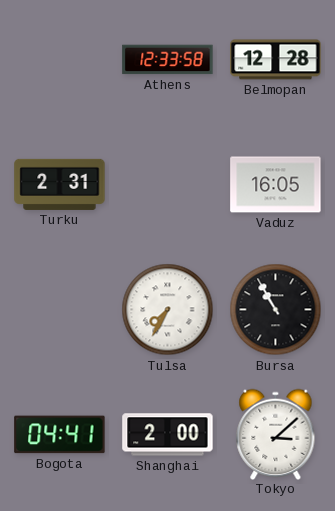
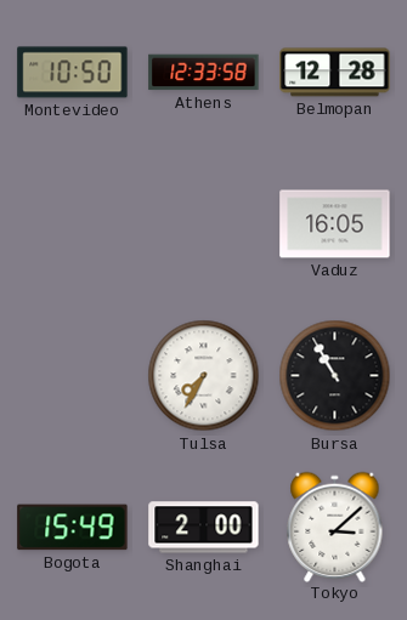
Montevideo: none -> 10:50 (73, 73)
Turku: 2:31 -> none (60, 184)
Bogota: 04:41 -> 15:49 (73, 528)
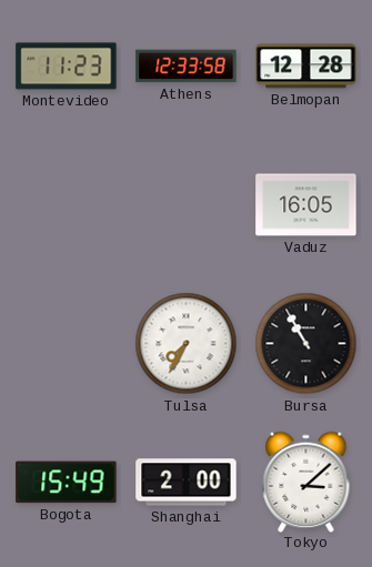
Montevideo: 10:50 -> 11:23 (67, 67)
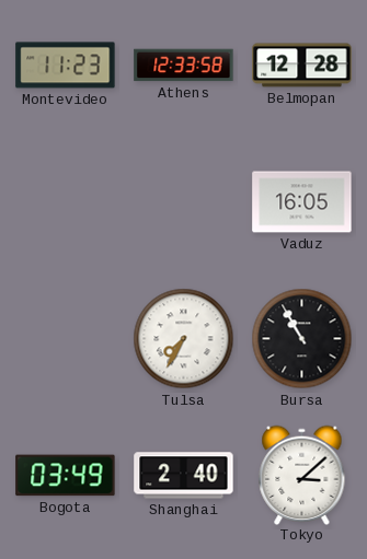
Bogota: 15:49 -> 03:49 (66, 476)
Shanghai: 2:00 -> 2:40 (184, 476)
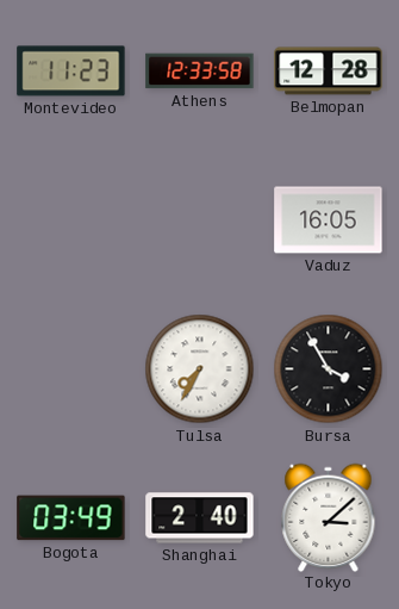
Bursa: 10:55 -> 3:55 (329, 369)
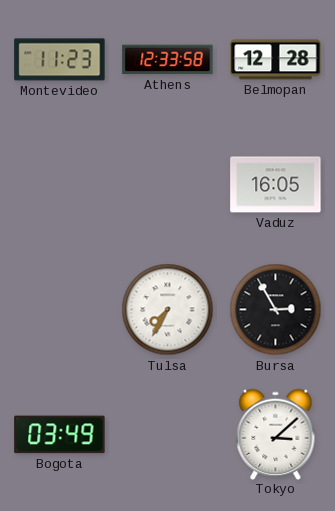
Bursa: 3:55 -> 2:55 (276, 310)
Shanghai: 2:40 -> none (200, 518)
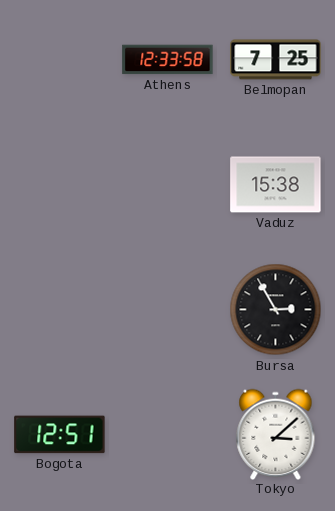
Montevideo: 11:23 -> none (60, 60)
Belmopan: 12:28 -> 7:25 (276, 60)
Vaduz: 16:05 -> 15:38 (276, 185)
Tulsa: 7:35 -> none (168, 310)
Bogota: 03:49 -> 12:51 (60, 435)
